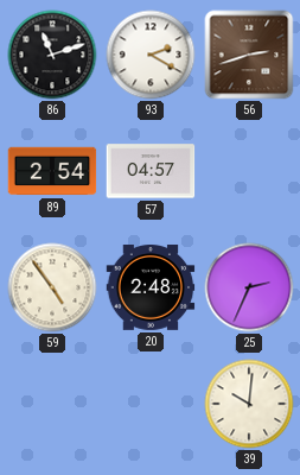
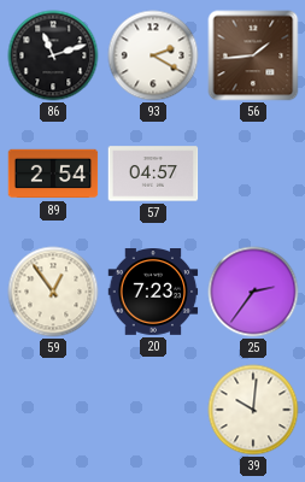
56: 2:42 -> 1:44 (253, 55)
59: 4:54 -> 12:54 (53, 292)
20: 2:48 -> 7:23 (153, 293)
25: 2:34 -> 2:36 (253, 292)
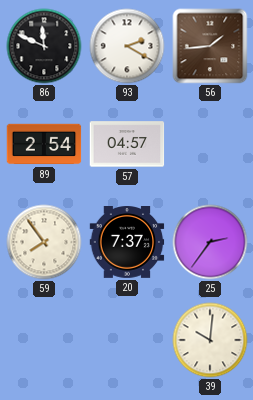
86: 11:12 -> 11:49 (44, 46)
59: 12:54 -> 7:54 (44, 242)
20: 7:23 -> 7:37 (127, 243)
